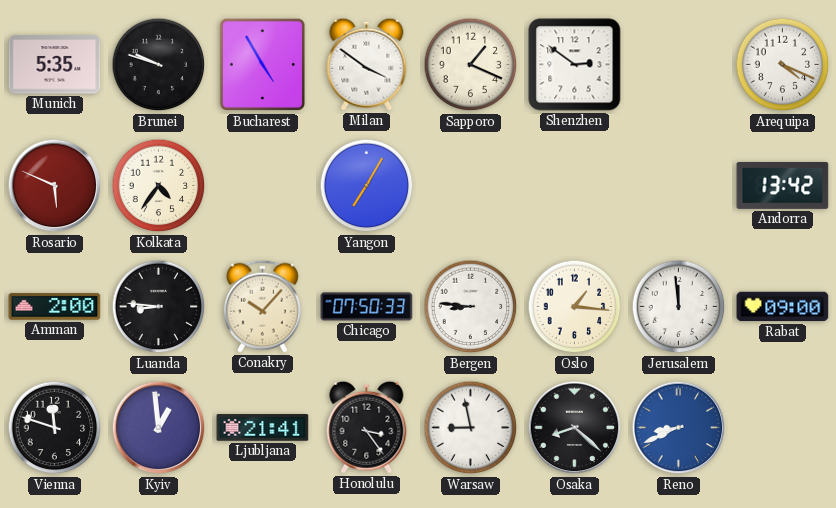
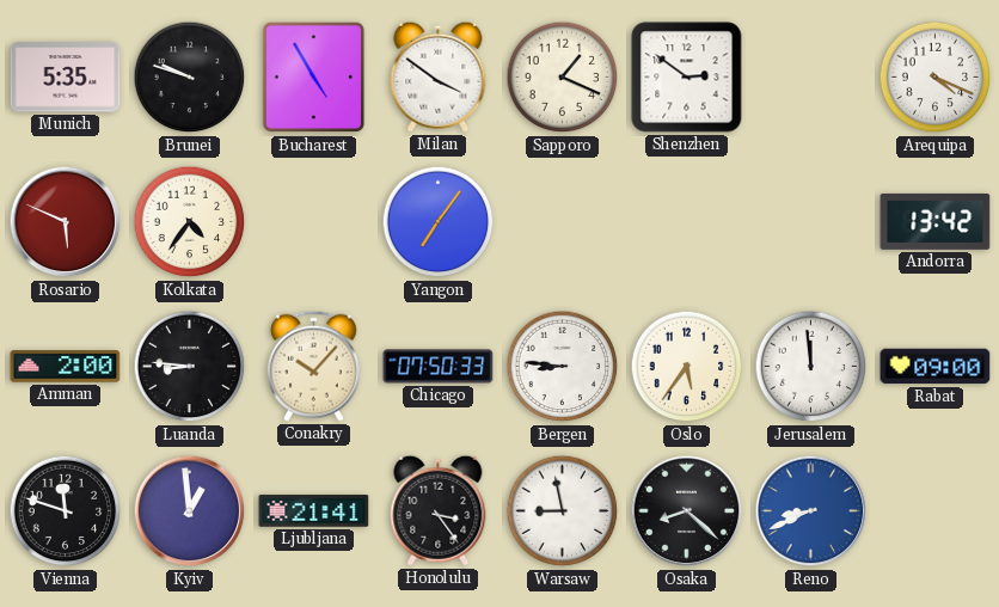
Yangon: 7:05 -> 7:06 (439, 222)
Oslo: 1:16 -> 5:36 (687, 367)
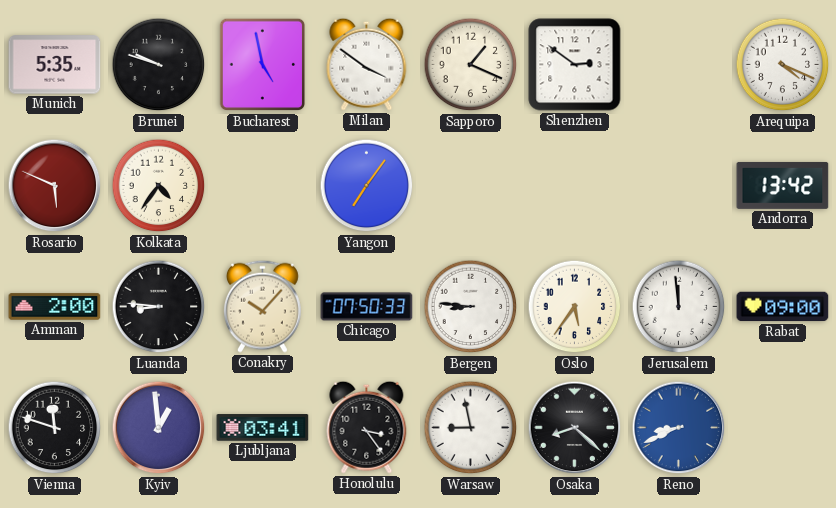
Bucharest: 4:55 -> 4:58 (263, 65)
Ljubljana: 21:41 -> 03:41 (263, 428)
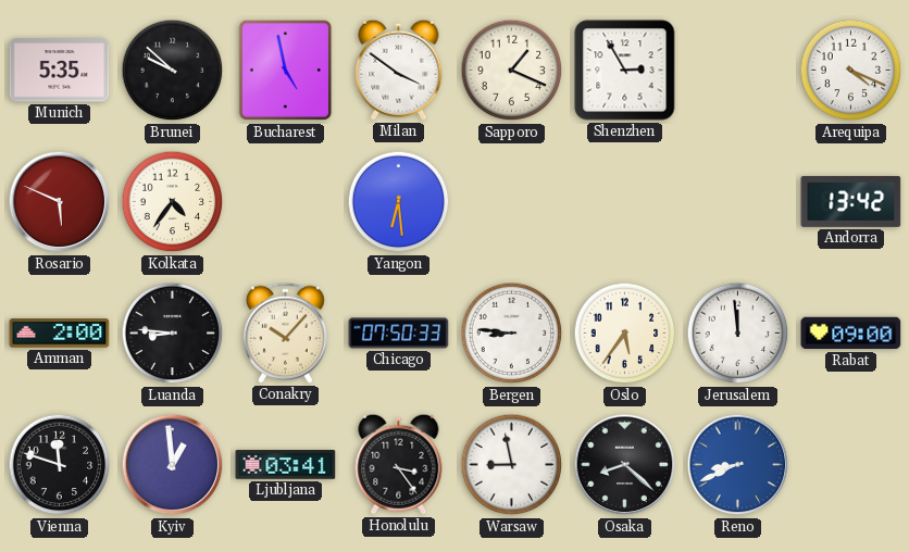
Brunei: 9:48 -> 9:52 (173, 71)
Shenzhen: 2:51 -> 2:55 (625, 71)
Yangon: 7:06 -> 6:29 (399, 202)
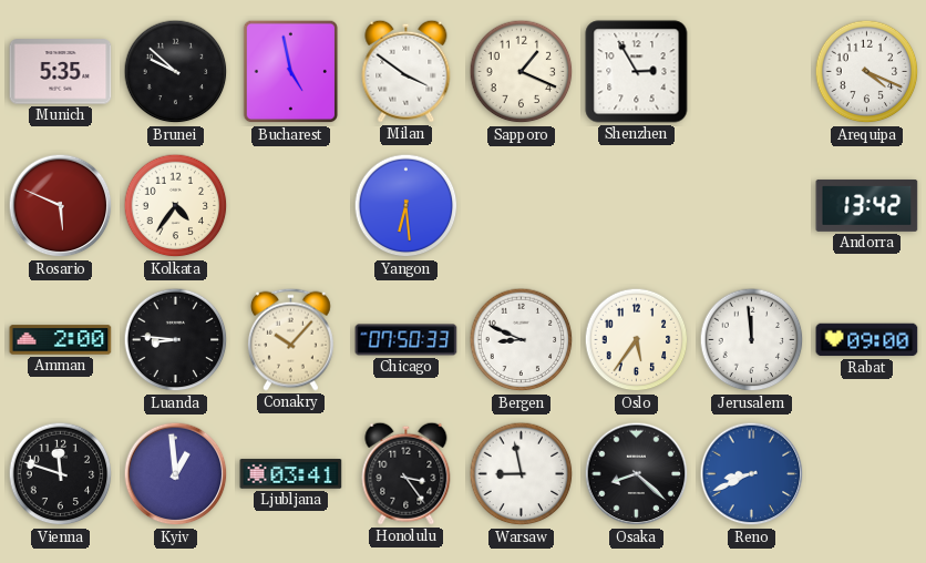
Bergen: 8:46 -> 8:49 (522, 340)
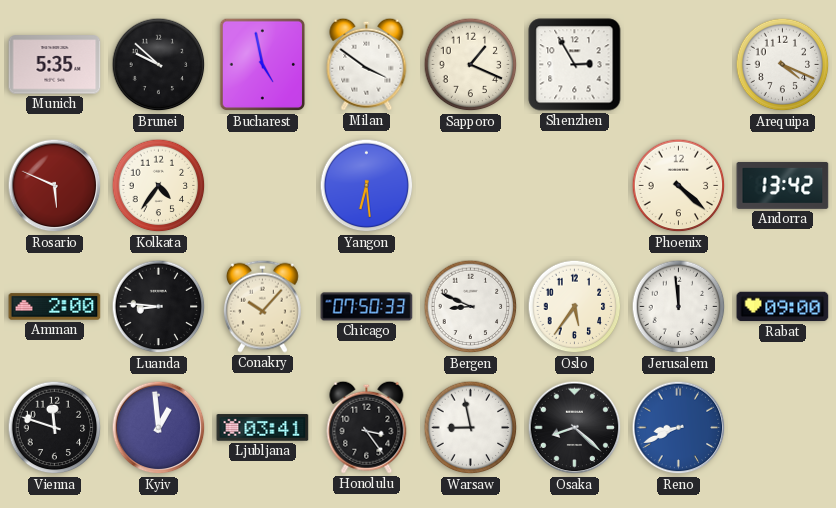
Phoenix: none -> 4:22 (679, 186)
